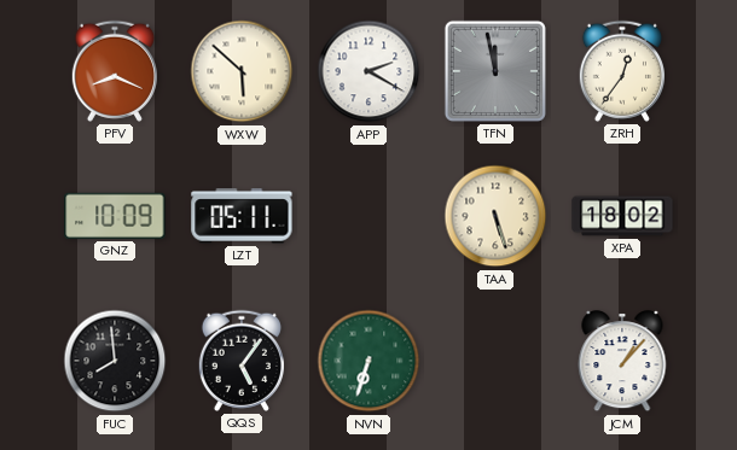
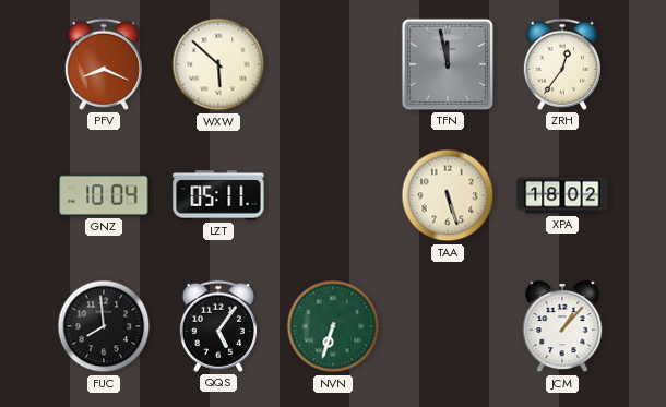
APP: 2:20 -> none (368, 71)
GNZ: 10:09 -> 10:04 (104, 195)
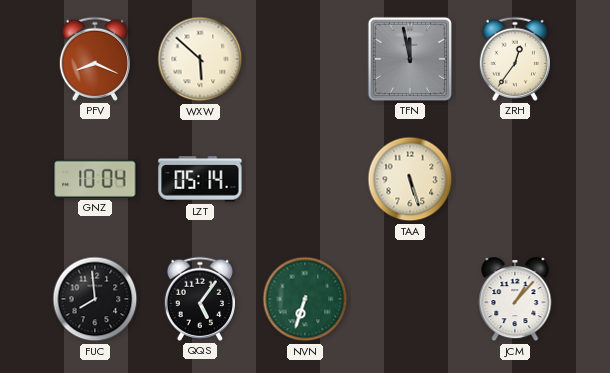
LZT: 05:11 -> 05:14 (200, 179)
XPA: 18:02 -> none (562, 195)
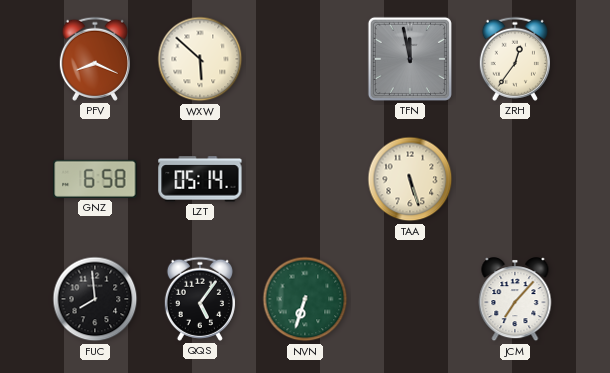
GNZ: 10:04 -> 6:58 (95, 179)
JCM: 1:07 -> 7:07 (515, 300)
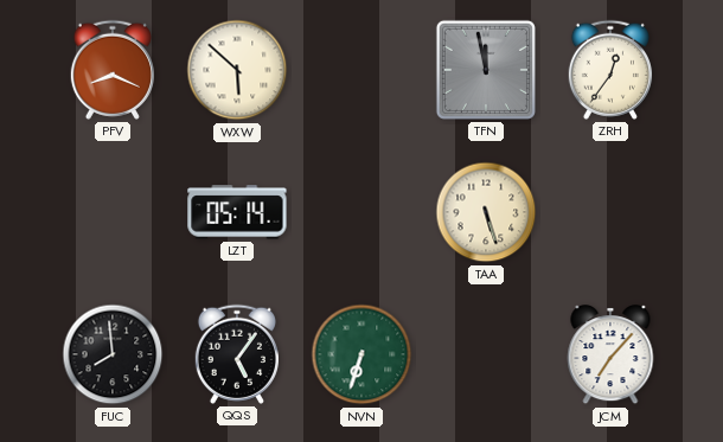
GNZ: 6:58 -> none (95, 179)
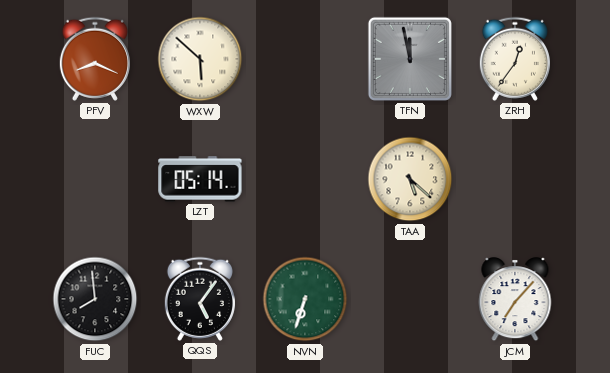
TAA: 5:27 -> 5:22 (410, 179)
